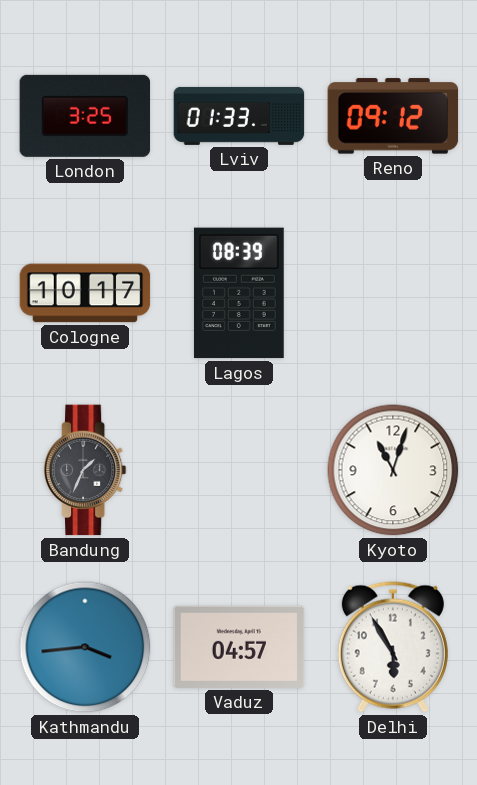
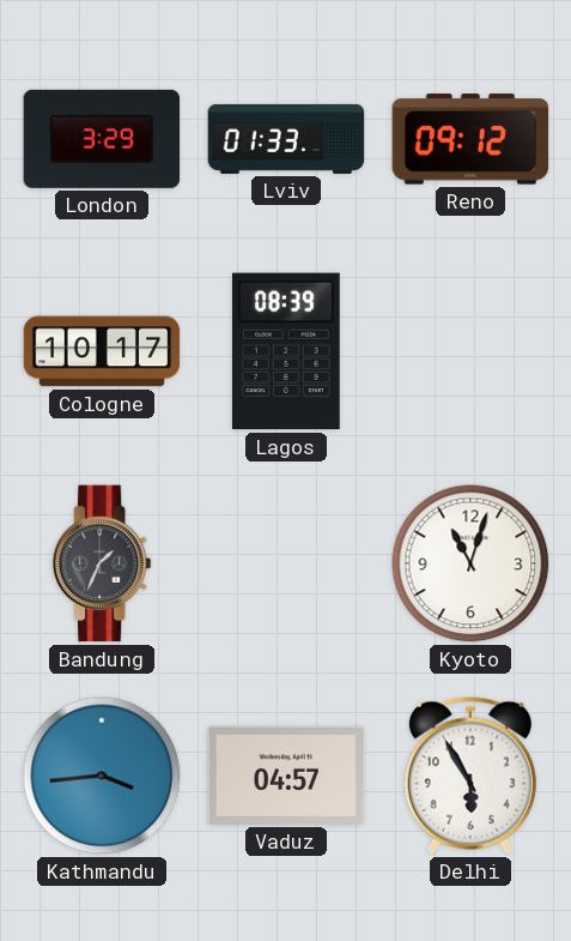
London: 3:25 -> 3:29 (102, 139)
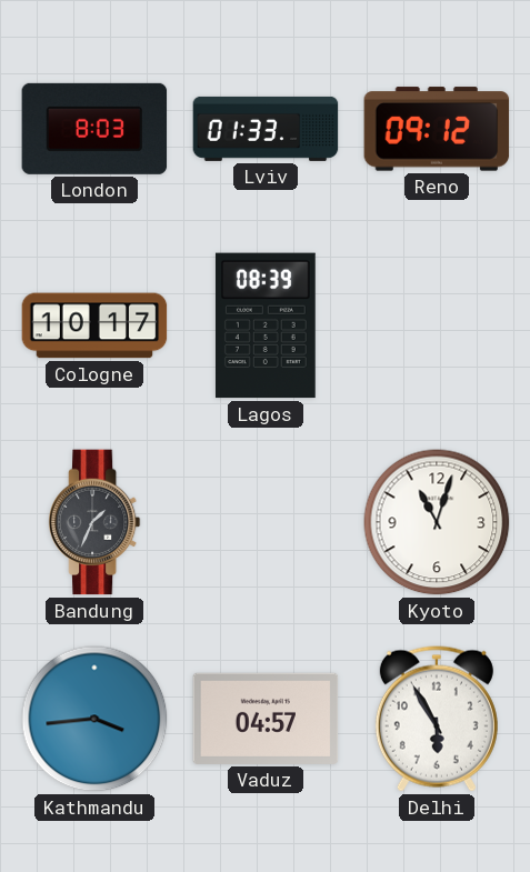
London: 3:29 -> 8:03 (94, 129)
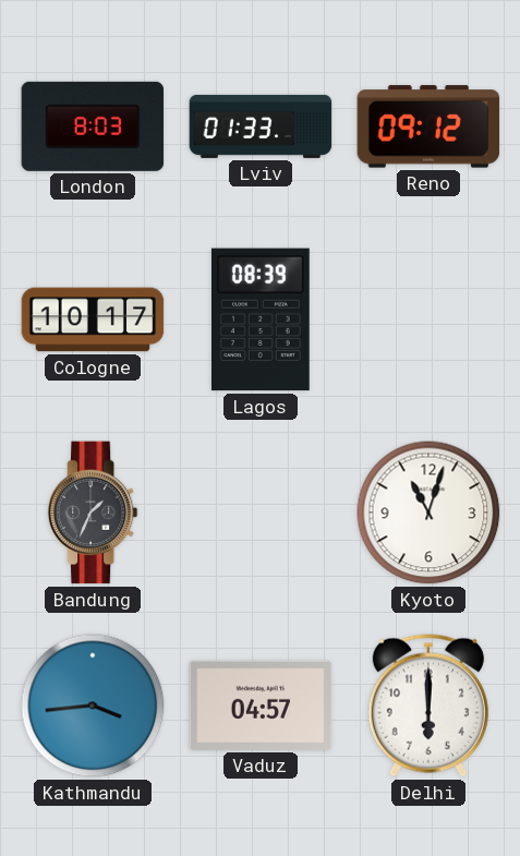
Delhi: 5:55 -> 6:00 (428, 706)
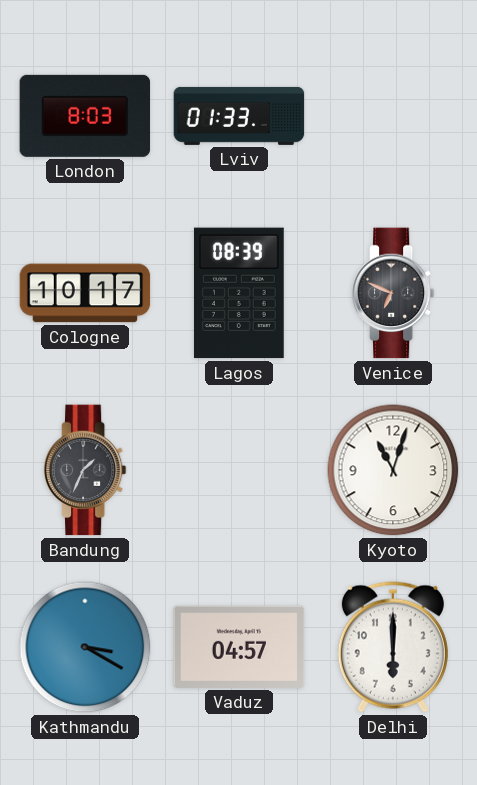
Reno: 09:12 -> none (428, 126)
Venice: none -> 6:49 (393, 293)
Kathmandu: 3:44 -> 3:20 (85, 647)
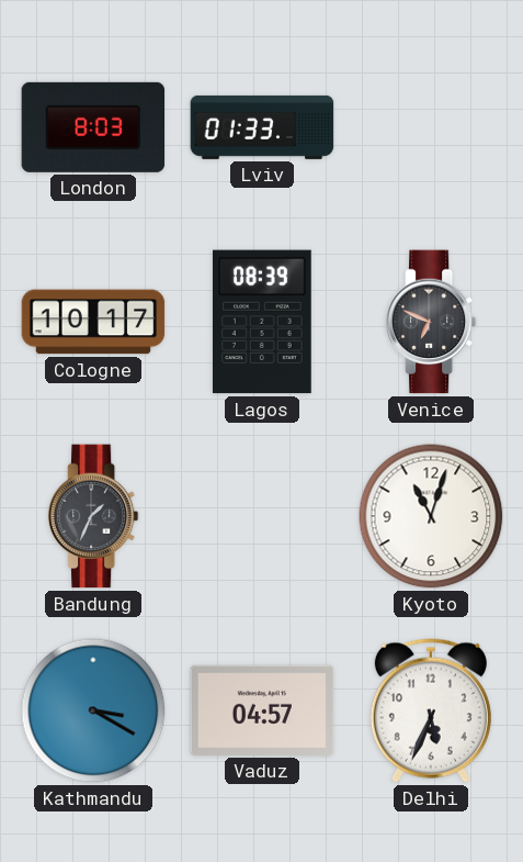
Delhi: 6:00 -> 5:34 (431, 710)
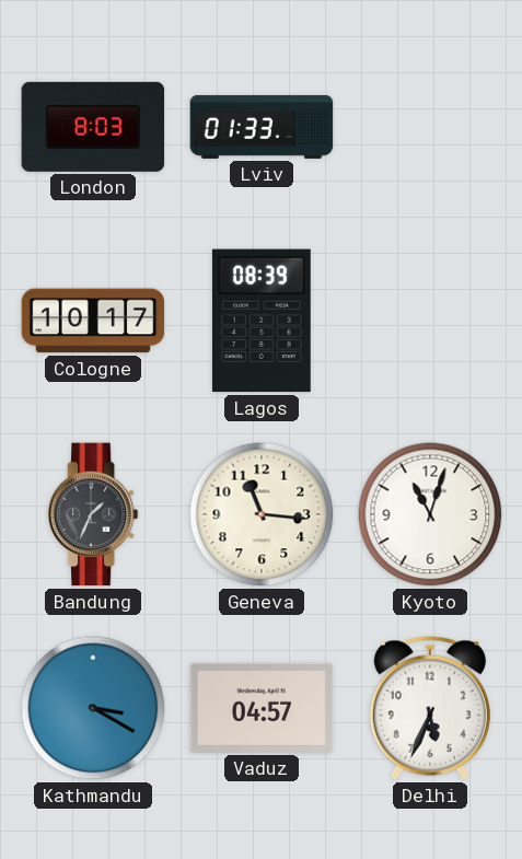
Venice: 6:49 -> none (431, 322)
Geneva: none -> 11:16 (262, 514)
